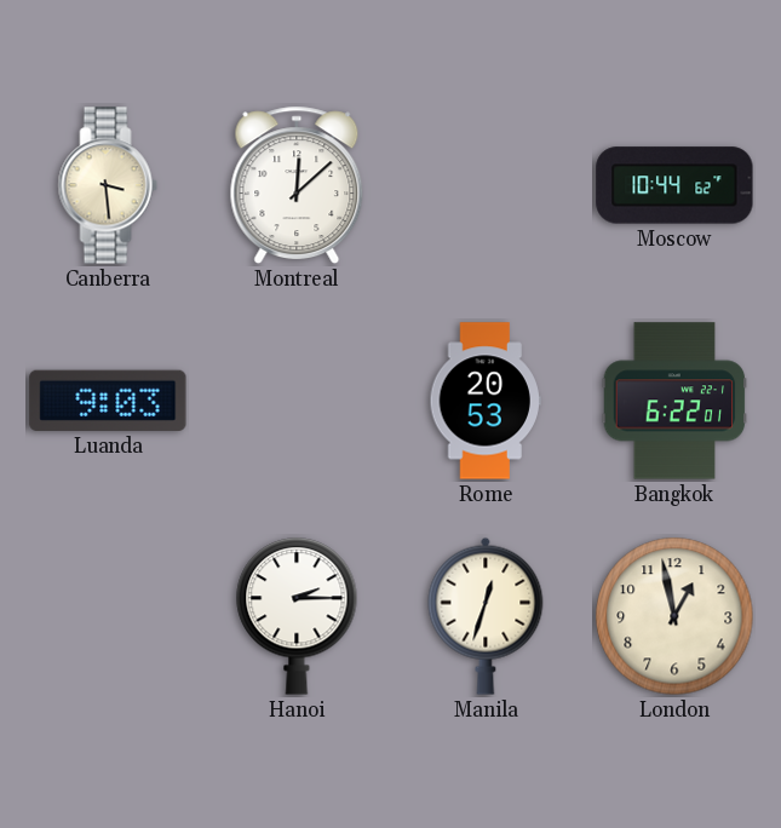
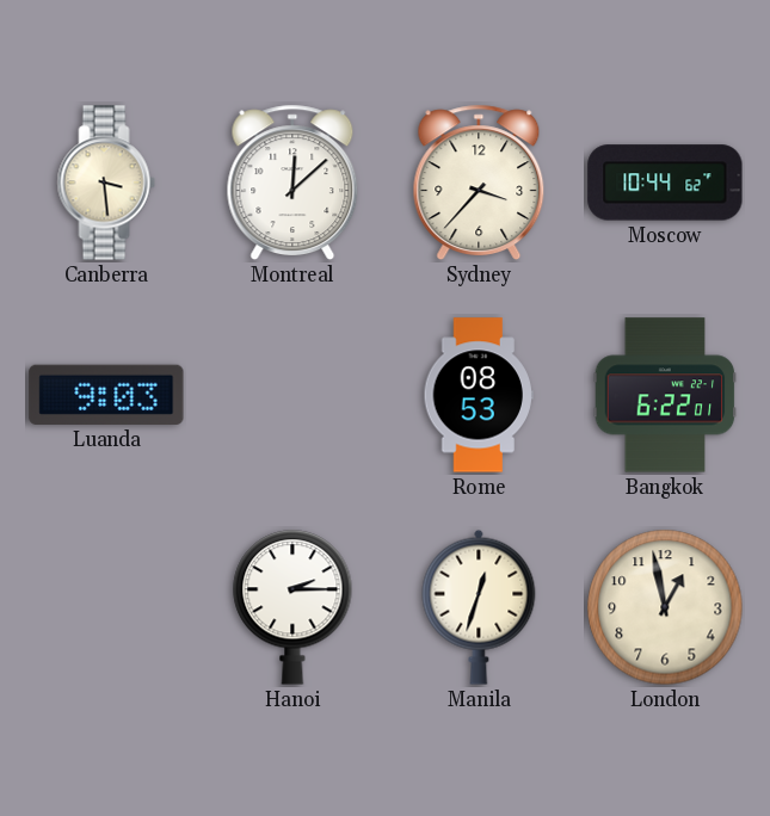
Sydney: none -> 3:37 (479, 183)
Rome: 20:53 -> 08:53 (478, 395)
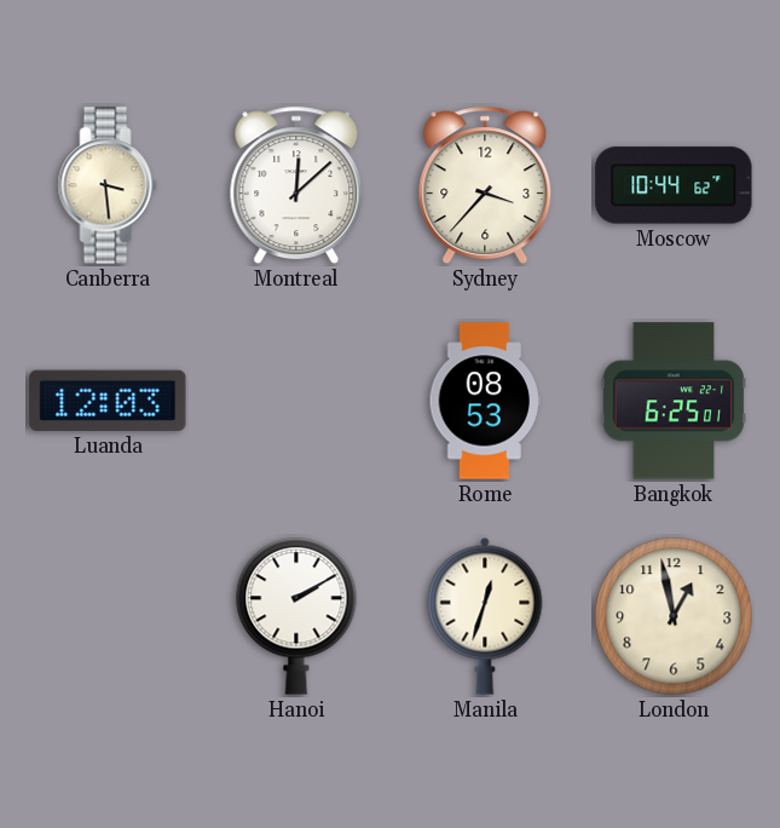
Luanda: 9:03 -> 12:03 (108, 401)
Bangkok: 6:22 -> 6:25 (674, 401)
Hanoi: 2:15 -> 2:10 (296, 616)
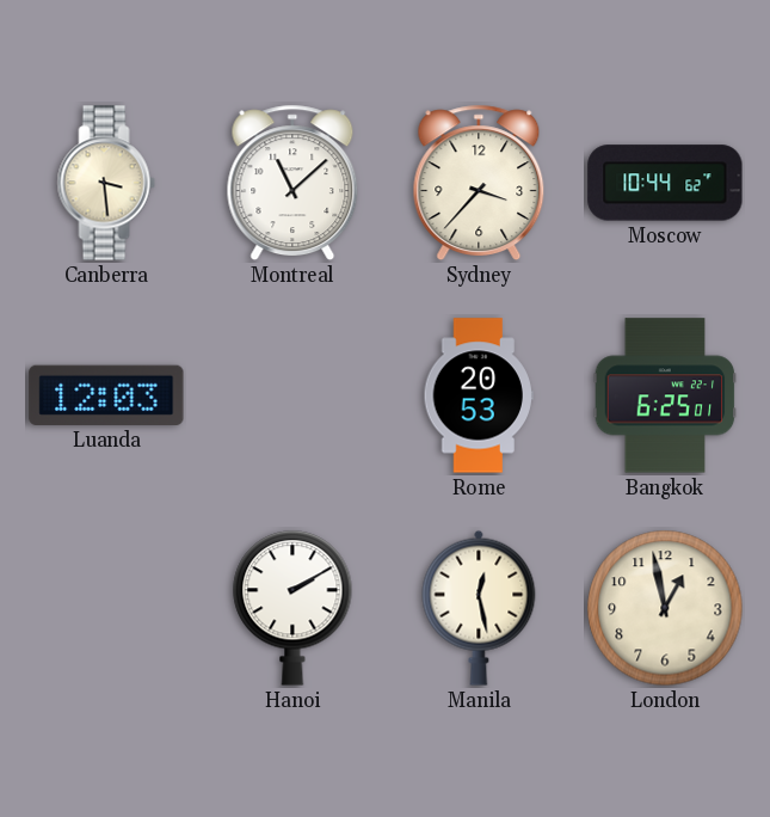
Montreal: 12:08 -> 11:08 (292, 183)
Rome: 08:53 -> 20:53 (478, 395)
Manila: 12:33 -> 12:28 (479, 608)
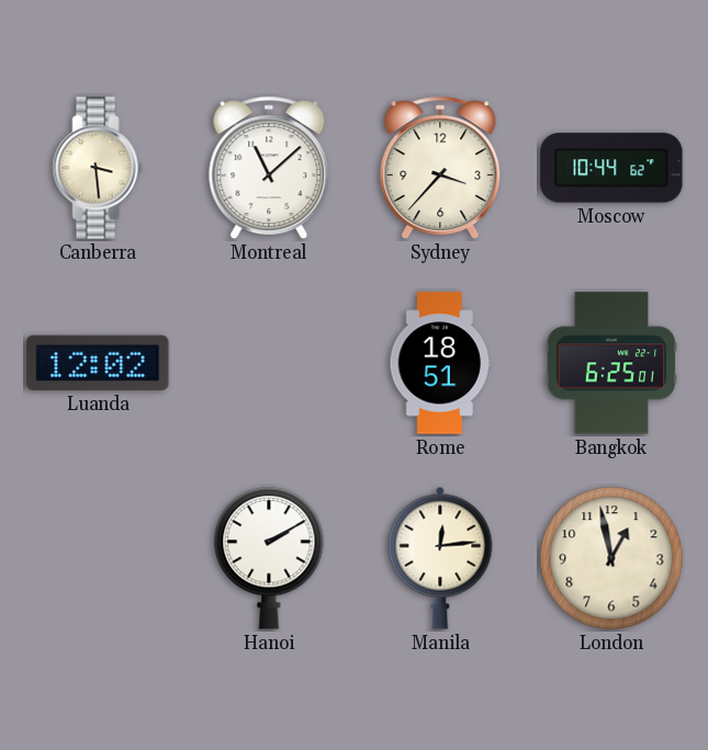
Luanda: 12:03 -> 12:02 (98, 363)
Rome: 20:53 -> 18:51 (439, 363)
Manila: 12:28 -> 12:14 (440, 558)
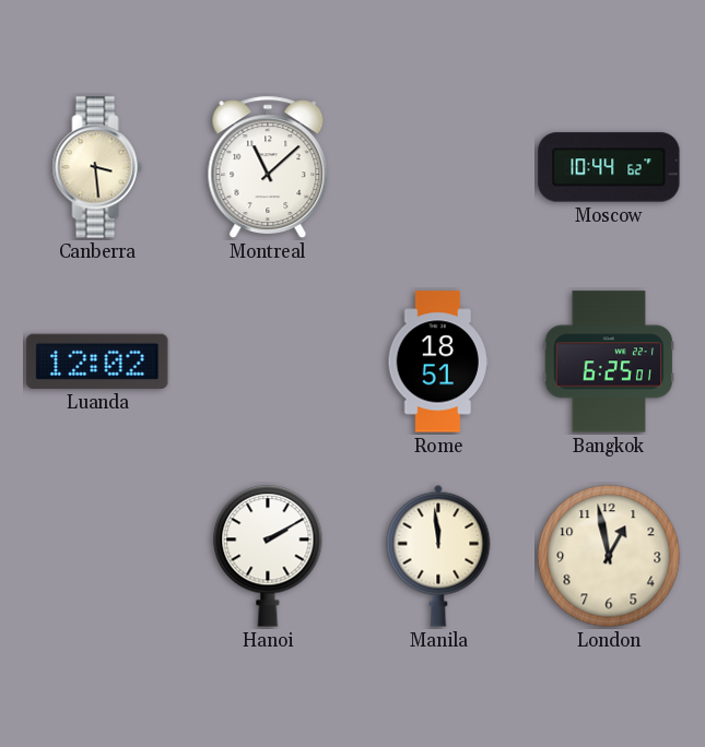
Sydney: 3:37 -> none (440, 168)
Manila: 12:14 -> 11:59 (438, 556)
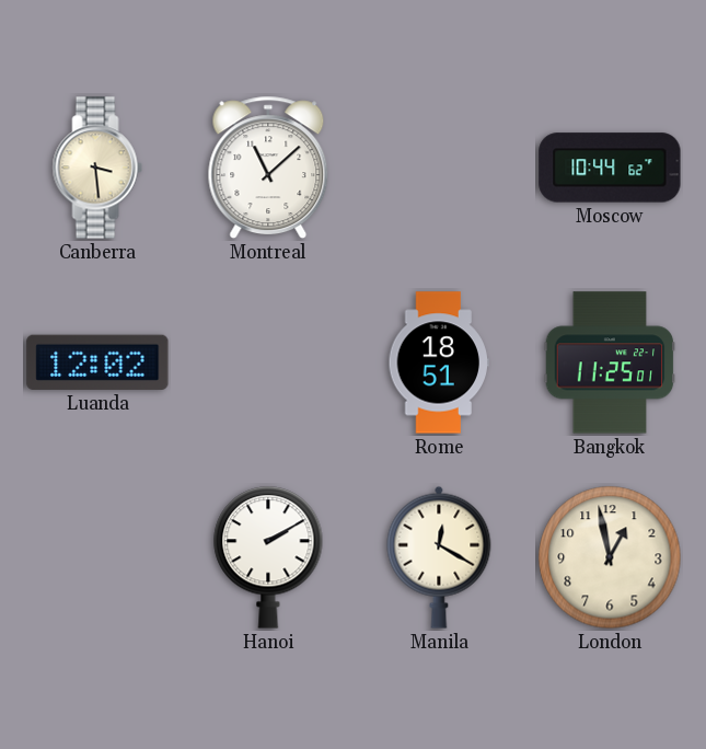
Bangkok: 6:25 -> 11:25 (610, 362)
Manila: 11:59 -> 12:20 (439, 557)
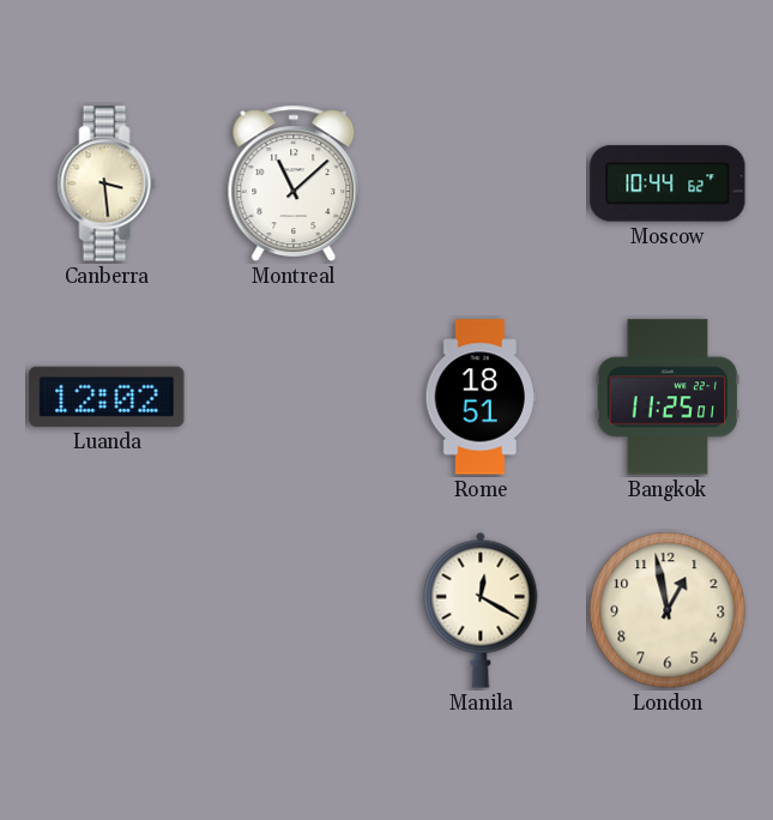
Hanoi: 2:10 -> none (268, 557)
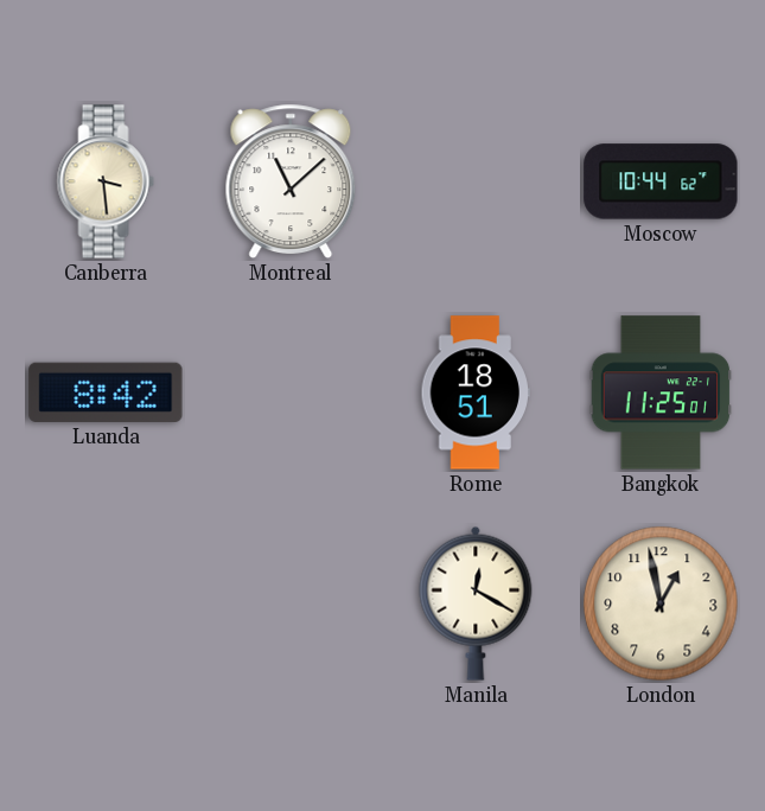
Luanda: 12:02 -> 8:42 (106, 392)
